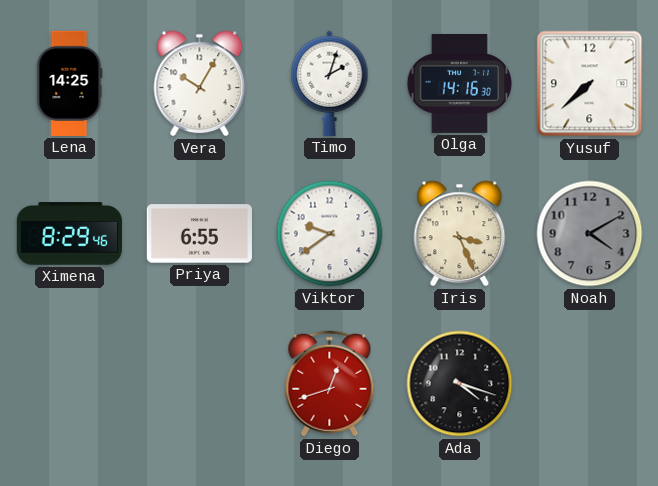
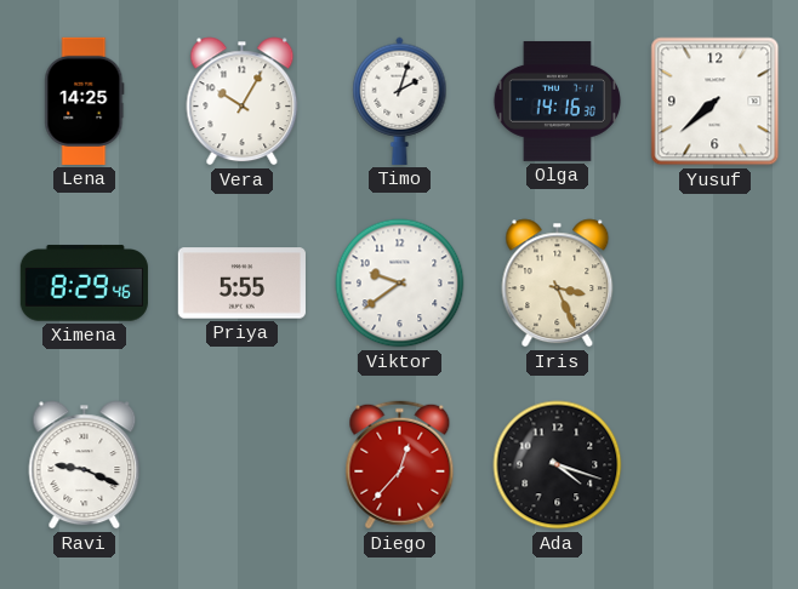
Priya: 6:55 -> 5:55 (241, 284)
Noah: 4:10 -> none (590, 234)
Ravi: none -> 9:19 (85, 465)
Diego: 12:42 -> 12:37 (400, 465)
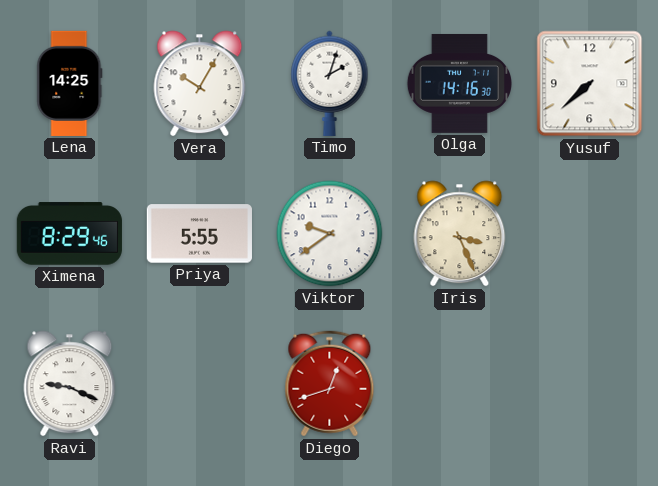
Diego: 12:37 -> 12:42 (330, 384)
Ada: 4:18 -> none (558, 465)
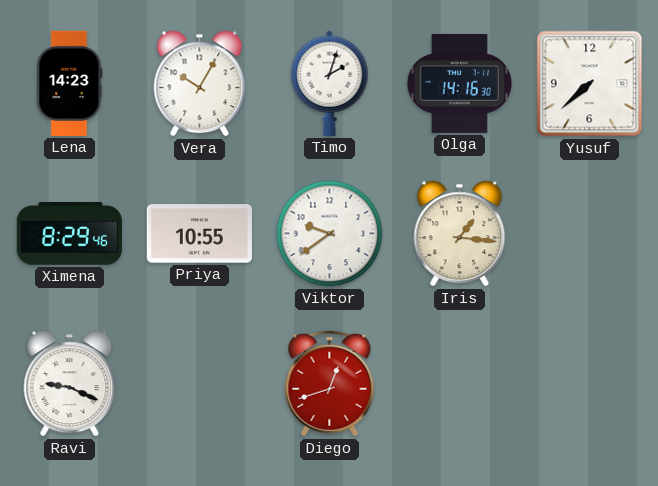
Lena: 14:25 -> 14:23 (70, 83)
Priya: 5:55 -> 10:55 (199, 234)
Iris: 3:26 -> 1:16 (460, 234)
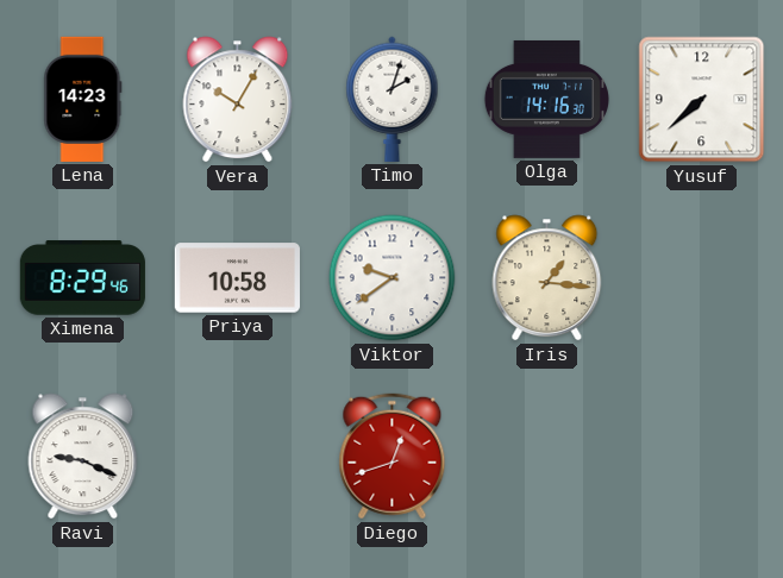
Priya: 10:55 -> 10:58 (237, 278)
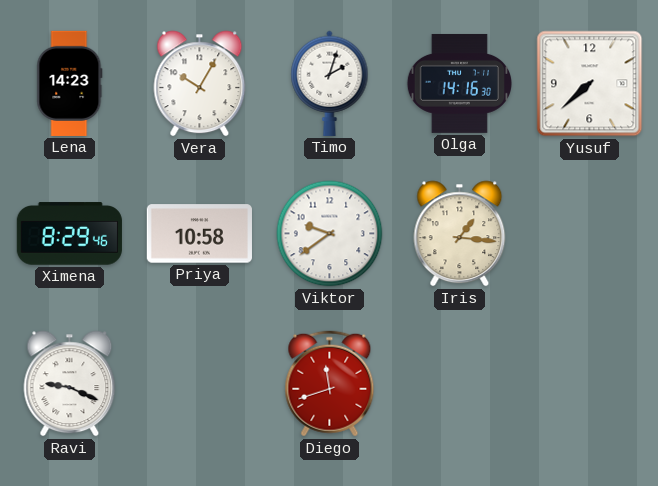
Diego: 12:42 -> 11:42 (330, 384)
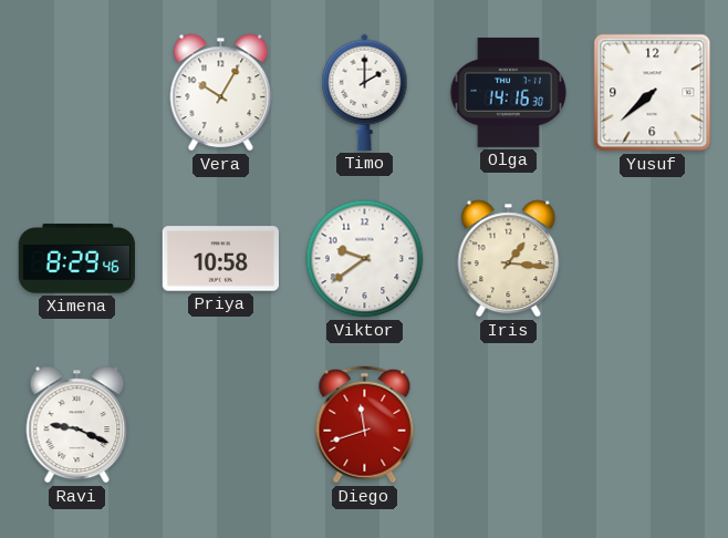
Lena: 14:23 -> none (70, 83)
Timo: 2:03 -> 2:00 (365, 92)
